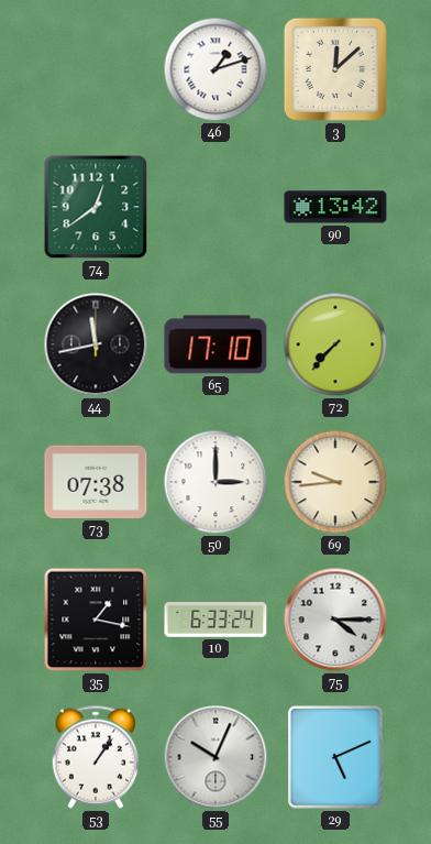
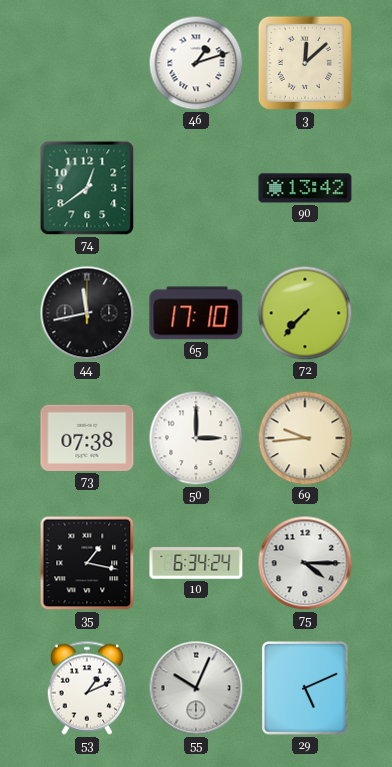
10: 6:33 -> 6:34 (196, 564)
53: 1:06 -> 1:11 (86, 688)
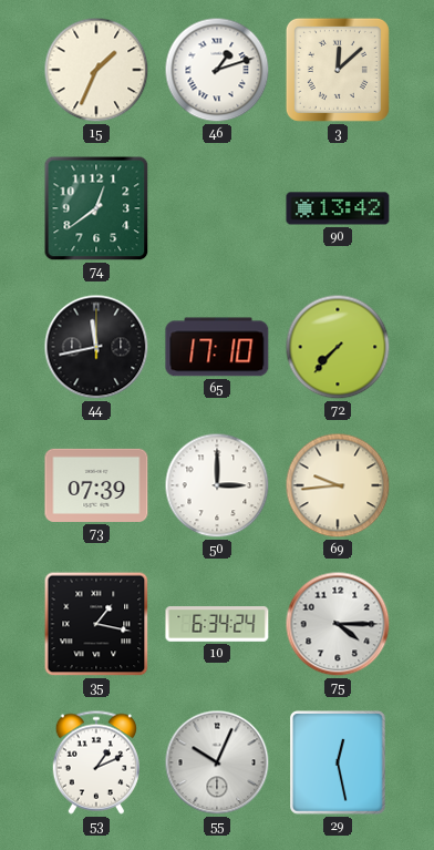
15: none -> 1:34 (96, 70)
73: 07:38 -> 07:39 (96, 485)
29: 5:11 -> 12:28 (339, 764)
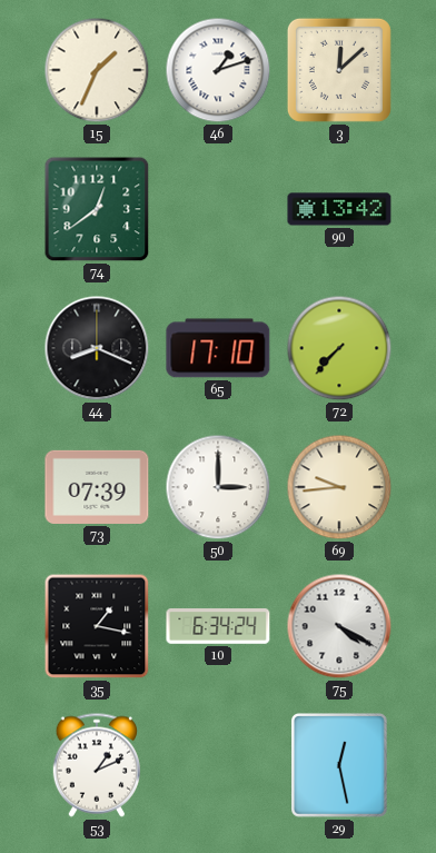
44: 11:43 -> 8:19 (97, 348)
75: 4:15 -> 4:20 (339, 626)
55: 10:04 -> none (217, 762)
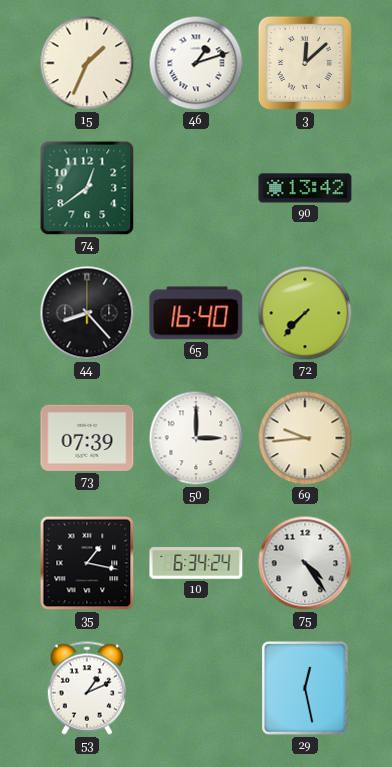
44: 8:19 -> 8:23 (87, 313)
65: 17:10 -> 16:40 (196, 313)
75: 4:20 -> 4:24 (305, 563)
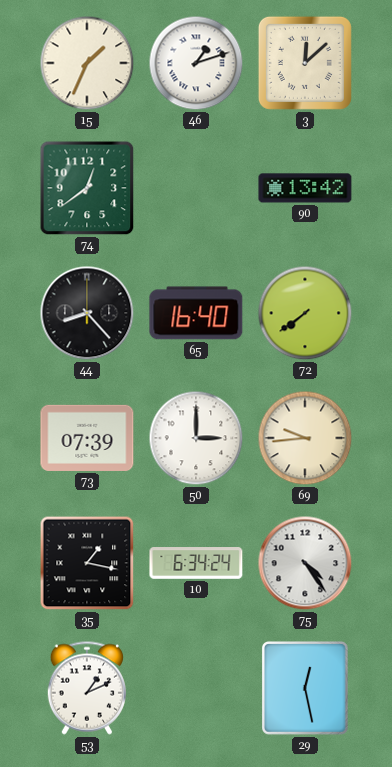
72: 7:37 -> 7:39 (305, 313)
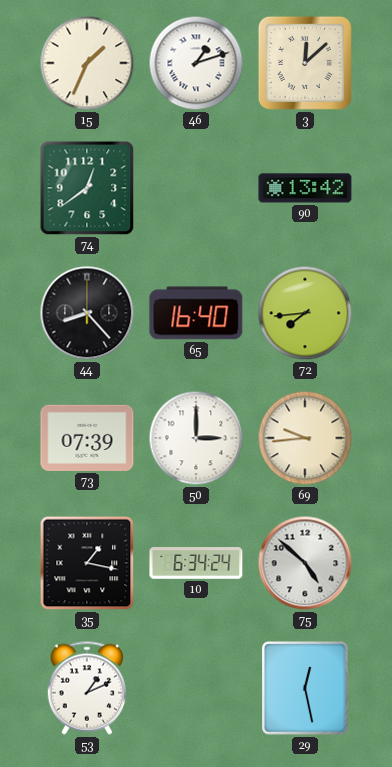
72: 7:39 -> 7:44 (305, 313)
75: 4:24 -> 4:52 (305, 563)
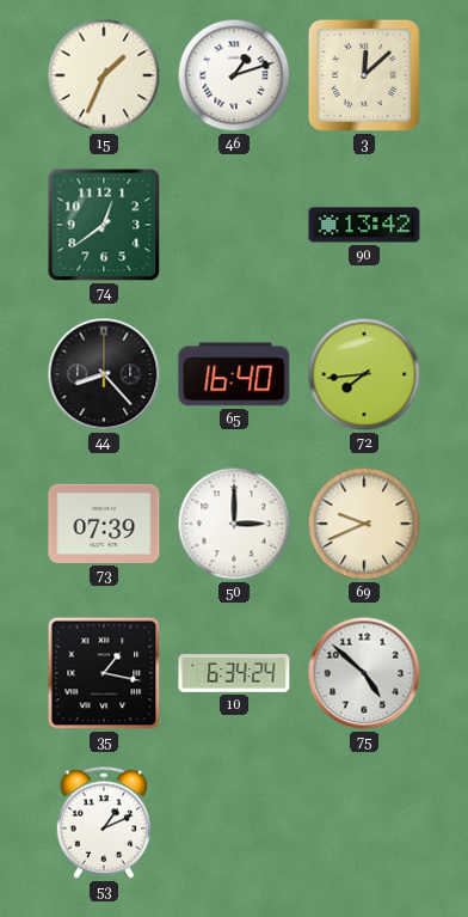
69: 9:44 -> 9:41 (364, 524)
29: 12:28 -> none (306, 689)
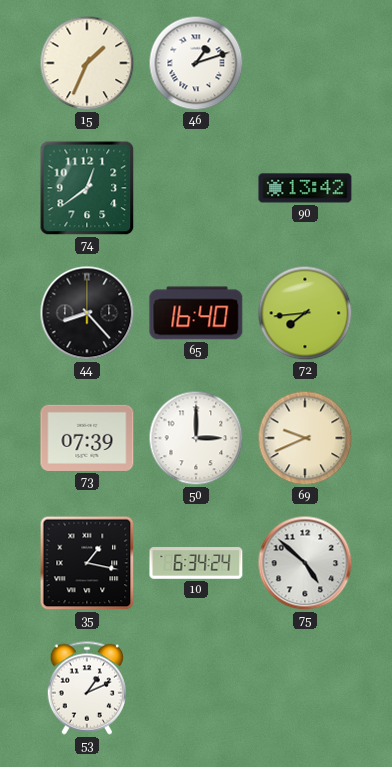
3: 12:08 -> none (364, 75)
